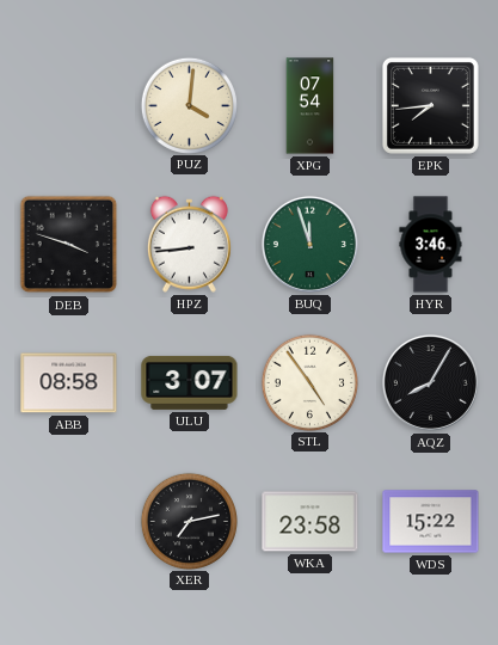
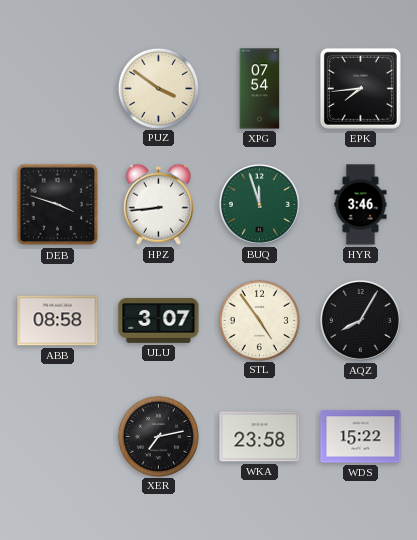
PUZ: 4:01 -> 3:51 (158, 88)
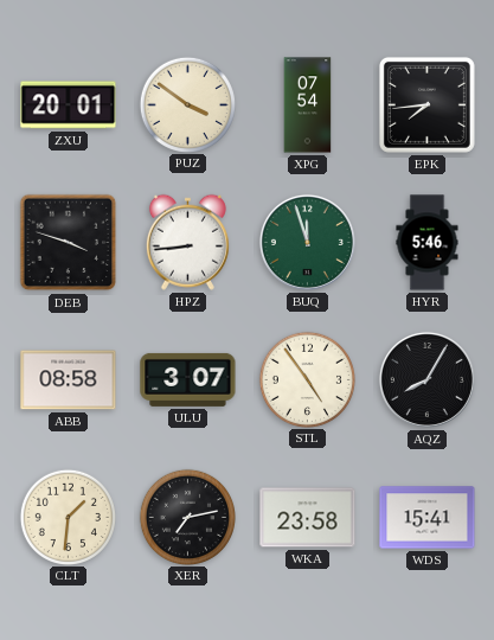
ZXU: none -> 20:01 (69, 105)
HYR: 3:46 -> 5:46 (428, 243)
CLT: none -> 1:31 (68, 517)
WDS: 15:22 -> 15:41 (428, 518)
